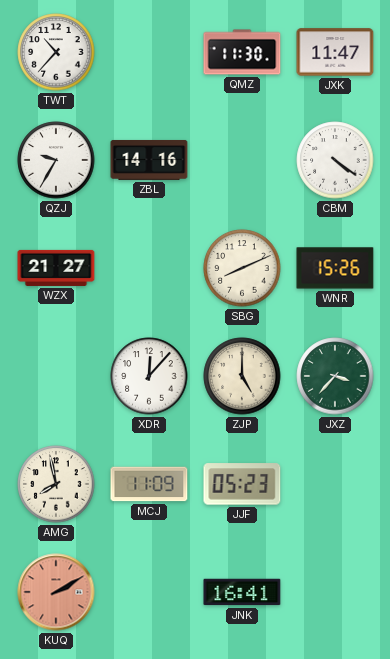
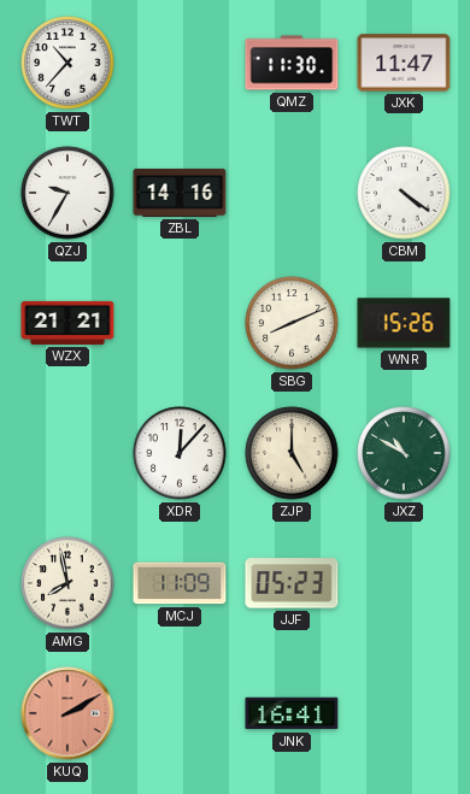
WZX: 21:27 -> 21:21 (67, 323)
JXZ: 3:37 -> 10:50 (404, 453)
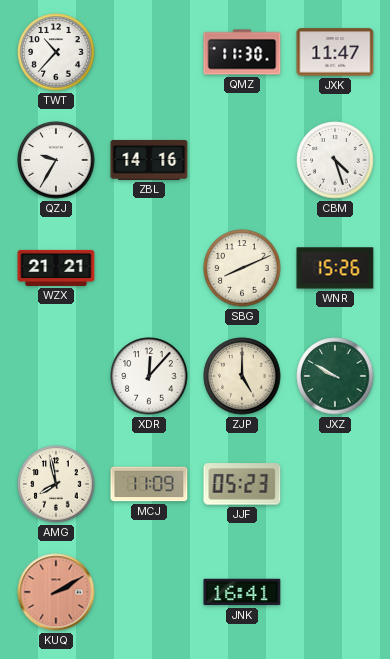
CBM: 4:21 -> 4:27 (335, 160)
JXZ: 10:50 -> 9:50 (335, 376)
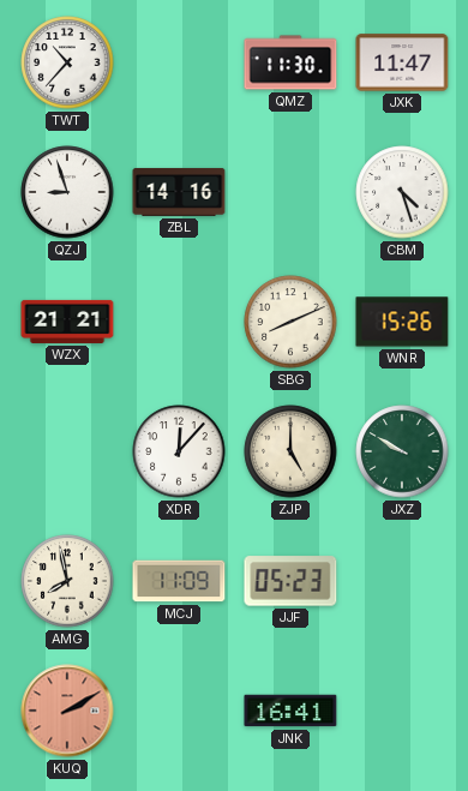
QZJ: 9:35 -> 8:57 (67, 192)
